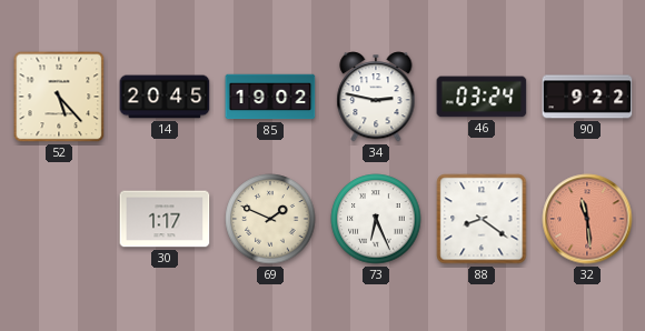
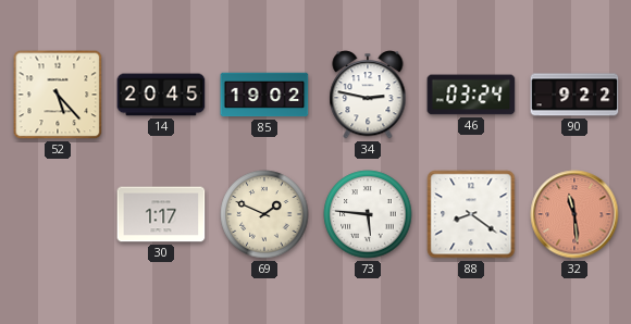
73: 6:26 -> 5:46 (368, 214)
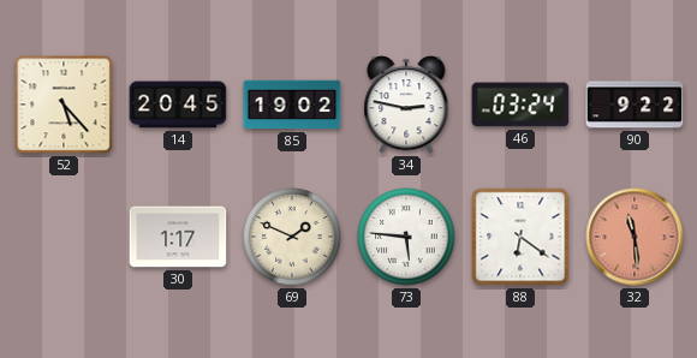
88: 8:21 -> 6:21 (520, 237)
